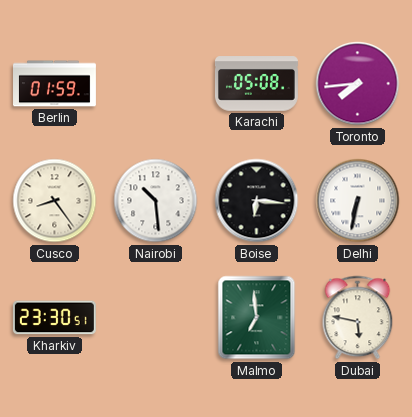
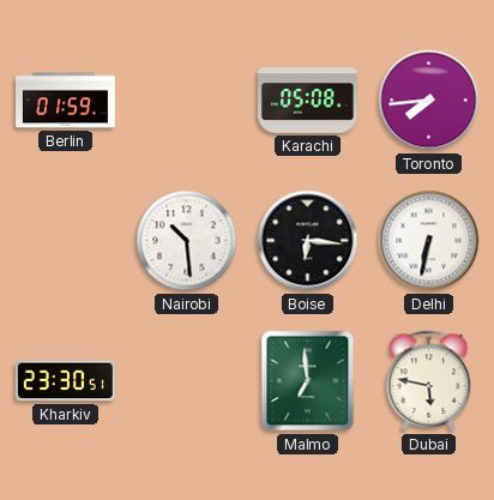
Cusco: 8:24 -> none (55, 201)
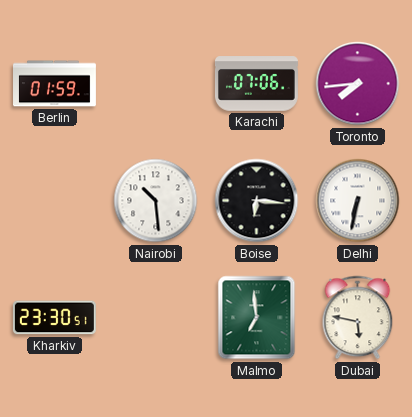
Karachi: 05:08 -> 07:06 (256, 84)
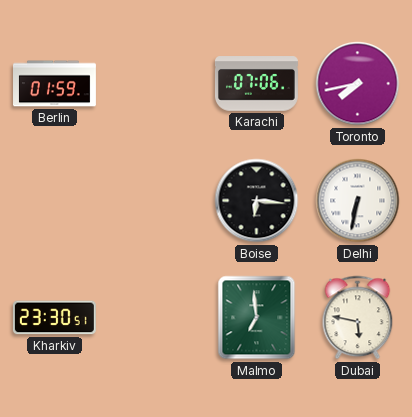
Toronto: 7:44 -> 7:43 (358, 84)
Nairobi: 10:29 -> none (156, 201)
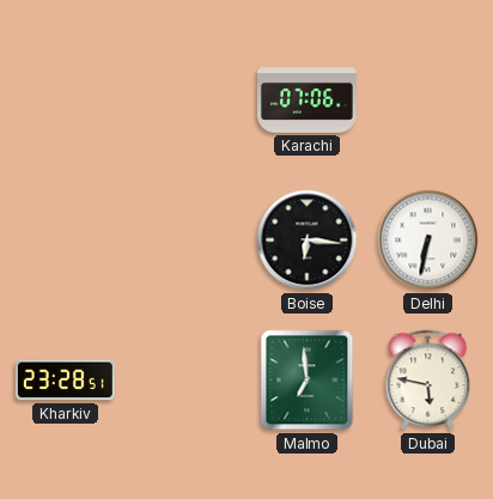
Berlin: 01:59 -> none (55, 84)
Toronto: 7:43 -> none (358, 84)
Kharkiv: 23:30 -> 23:28 (65, 381)
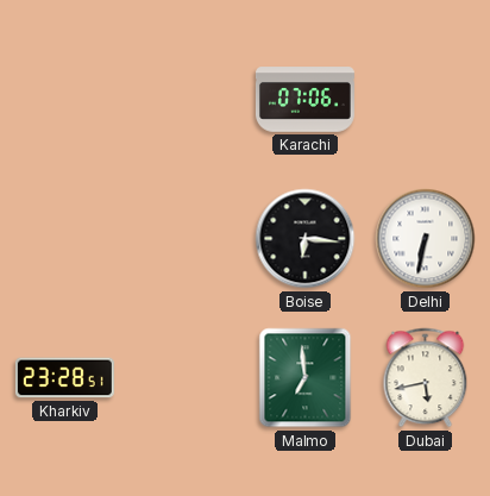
Dubai: 5:47 -> 5:43 (426, 378)
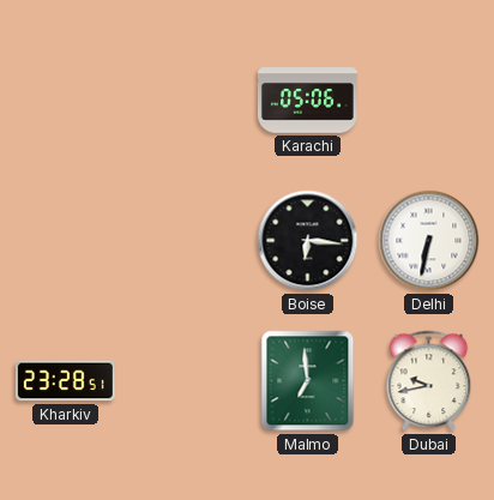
Karachi: 07:06 -> 05:06 (307, 101)
Dubai: 5:43 -> 9:43 (429, 381)
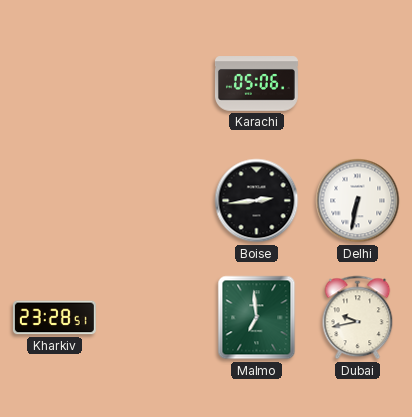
Boise: 6:16 -> 2:44 (257, 201)
